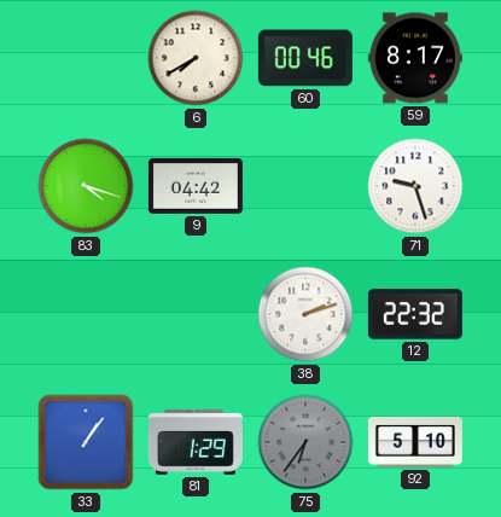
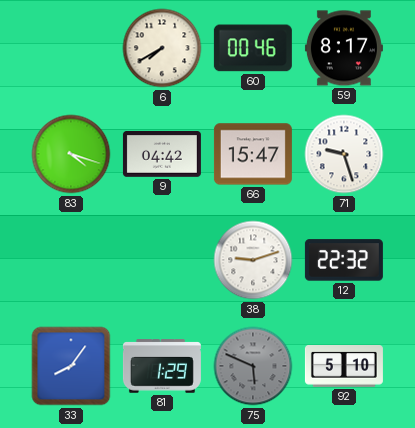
66: none -> 15:47 (253, 154)
38: 2:12 -> 9:12 (253, 260)
33: 1:06 -> 8:06 (71, 366)
75: 6:36 -> 5:49 (253, 366)
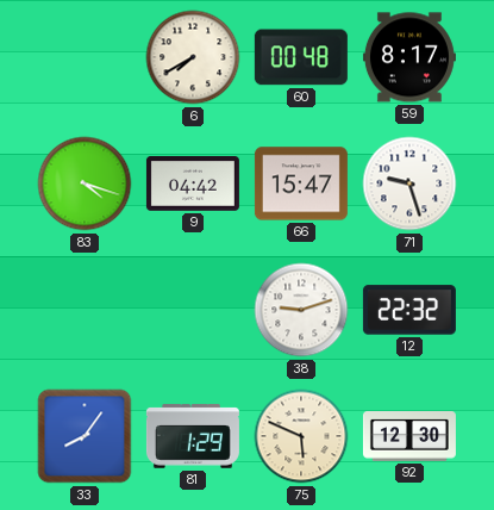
60: 00:46 -> 00:48 (301, 57)
75 dial: grey -> cream (301, 436)
92: 5:10 -> 12:30 (409, 437)
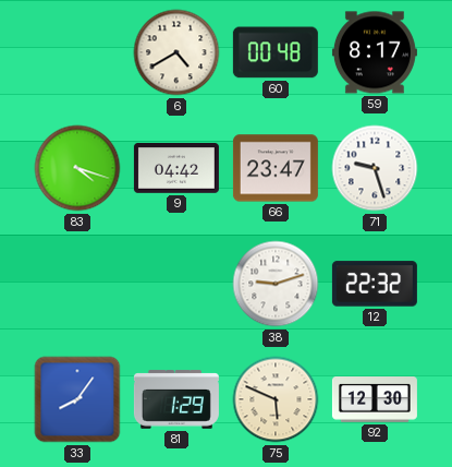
6: 7:40 -> 4:40 (176, 52)
66: 15:47 -> 23:47 (276, 168)
